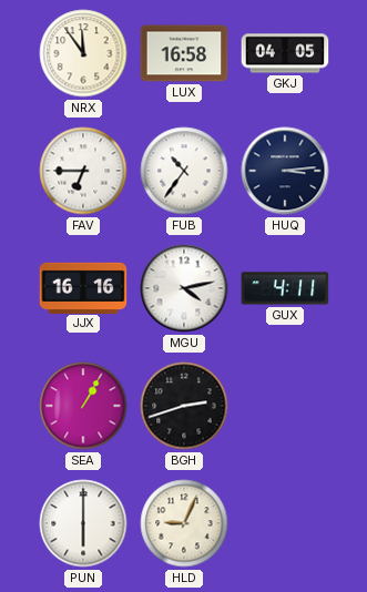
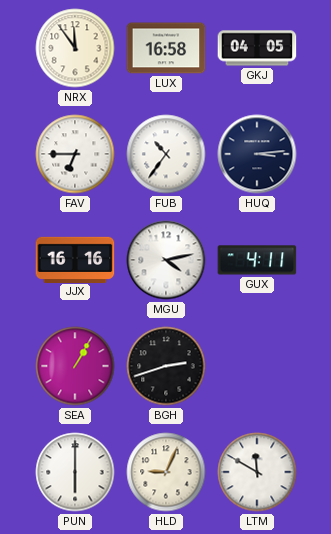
LTM: none -> 11:50 (257, 472)
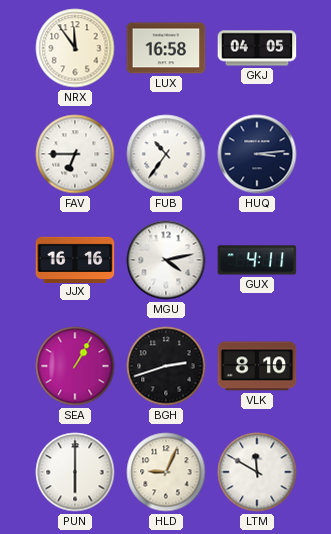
VLK: none -> 8:10 (257, 366)
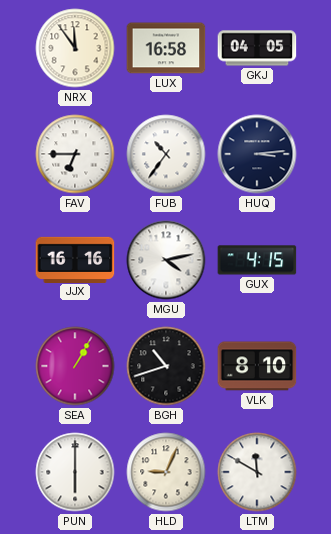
GUX: 4:11 -> 4:15 (257, 260)
BGH: 2:42 -> 10:42 (166, 366)
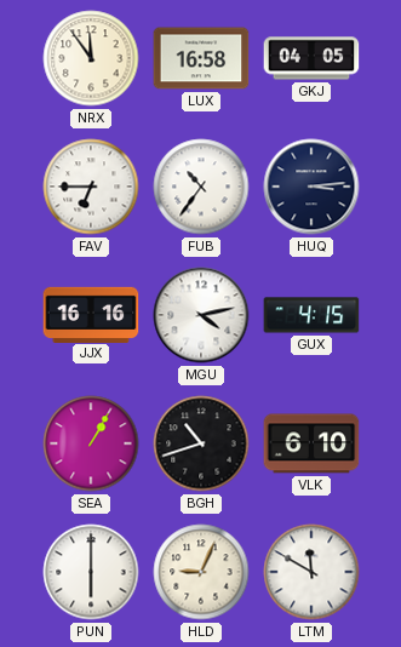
VLK: 8:10 -> 6:10 (311, 443)
